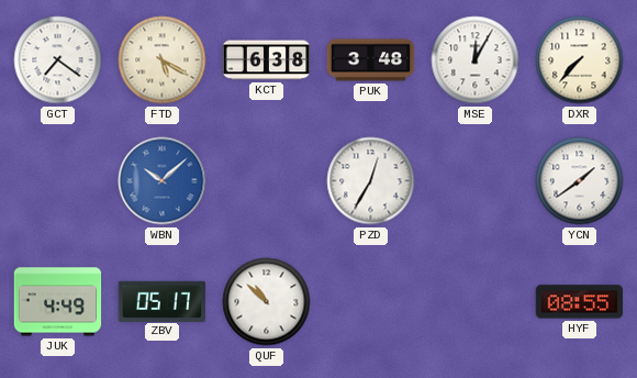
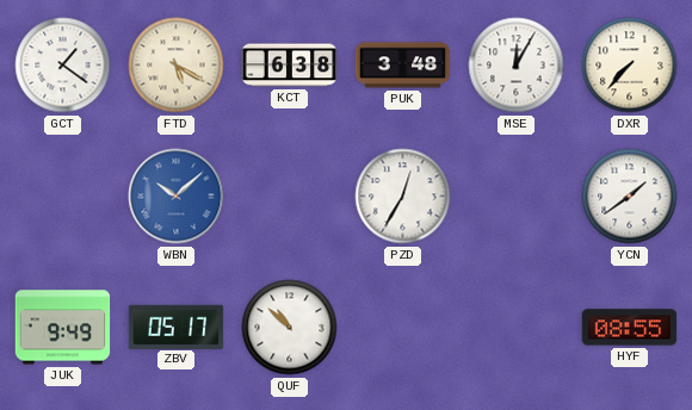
GCT: 7:21 -> 1:21 (63, 66)
JUK: 4:49 -> 9:49 (63, 328)
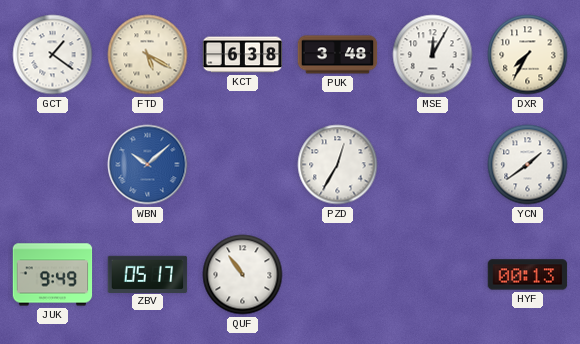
DXR: 7:37 -> 7:35 (528, 55)
QUF: 10:52 -> 10:54 (243, 275)
HYF: 08:55 -> 00:13 (528, 275)
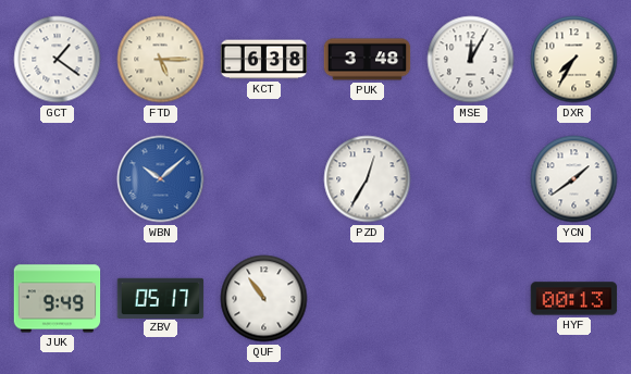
FTD: 5:20 -> 5:15 (161, 60)
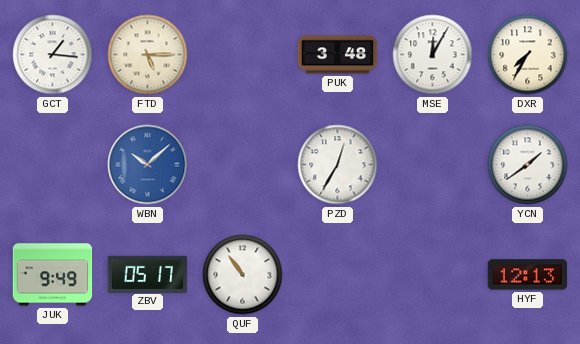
GCT: 1:21 -> 1:16 (53, 55)
KCT: 6:38 -> none (264, 60)
HYF: 00:13 -> 12:13 (528, 275)
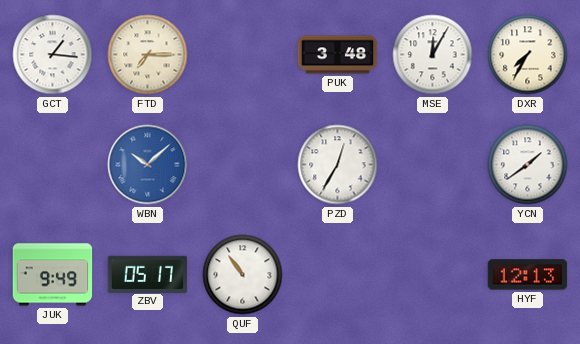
FTD: 5:15 -> 7:15 (148, 55)
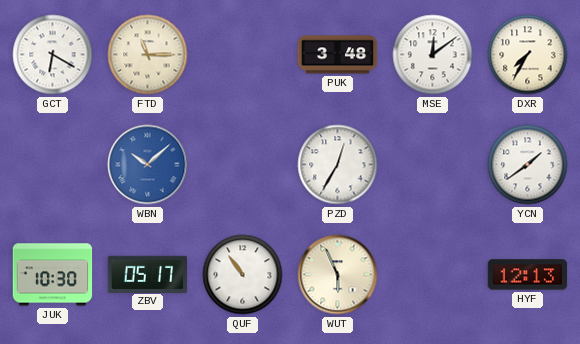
GCT: 1:16 -> 6:20 (53, 55)
FTD: 7:15 -> 11:15 (148, 55)
MSE: 12:05 -> 12:09 (433, 55)
JUK: 9:49 -> 10:30 (53, 275)
WUT: none -> 5:56 (338, 275)
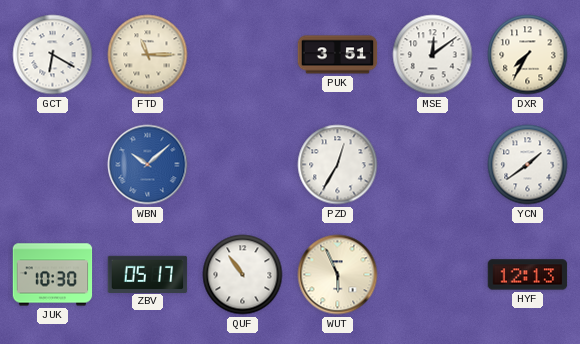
PUK: 3:48 -> 3:51 (338, 55)
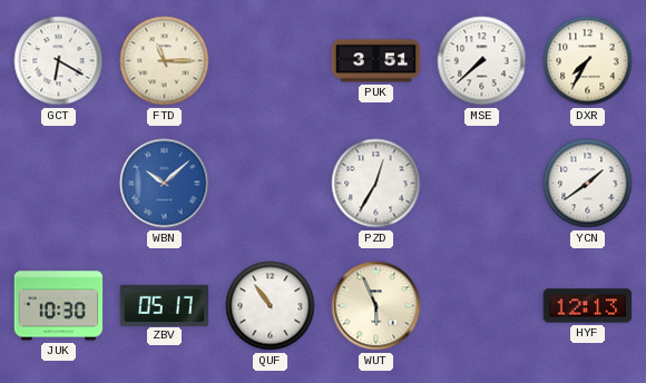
MSE: 12:09 -> 7:38 (482, 61)
